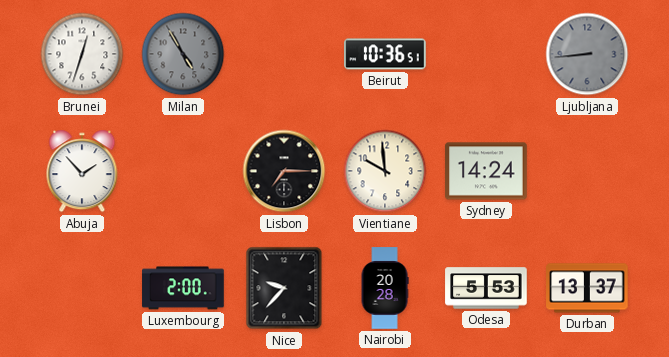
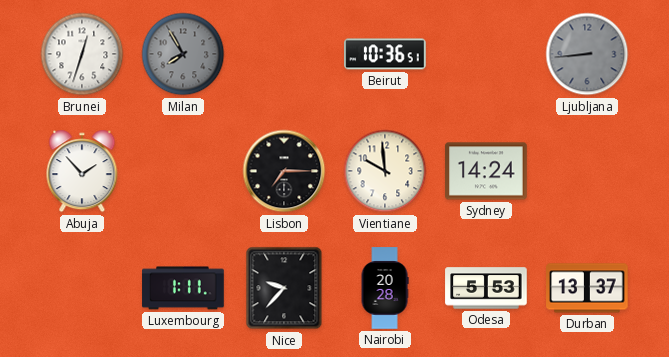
Milan: 4:55 -> 7:55 (183, 54)
Luxembourg: 2:00 -> 1:11 (183, 288)
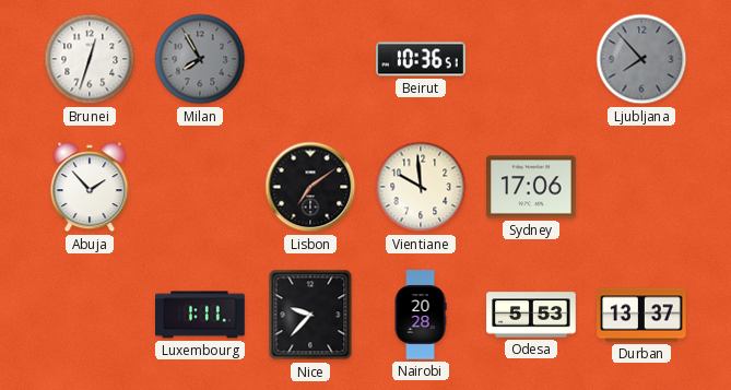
Ljubljana: 8:44 -> 7:53 (641, 59)
Lisbon: 7:15 -> 7:09 (310, 187)
Sydney: 14:24 -> 17:06 (531, 187)
